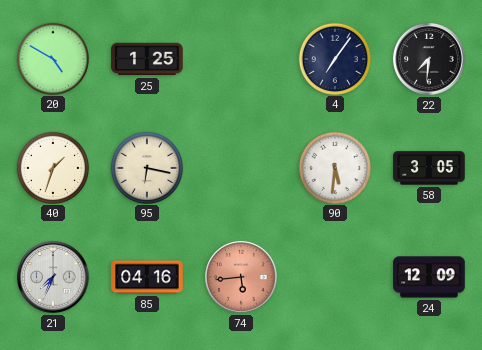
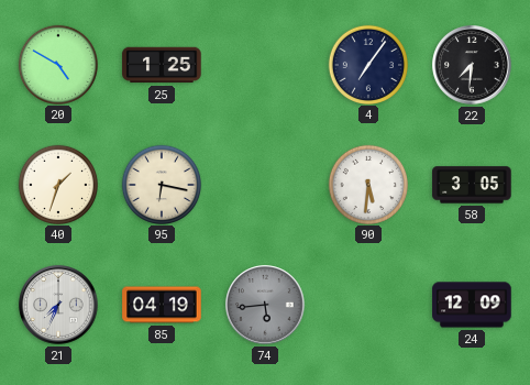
85: 04:16 -> 04:19 (162, 305)
74 dial: salmon -> grey (265, 305)
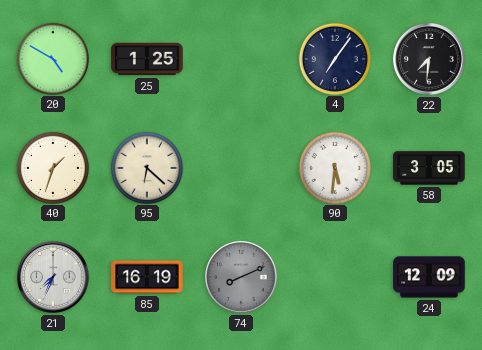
95: 6:17 -> 6:22 (146, 167)
85: 04:19 -> 16:19 (147, 277)
74: 5:44 -> 8:11 (241, 277)
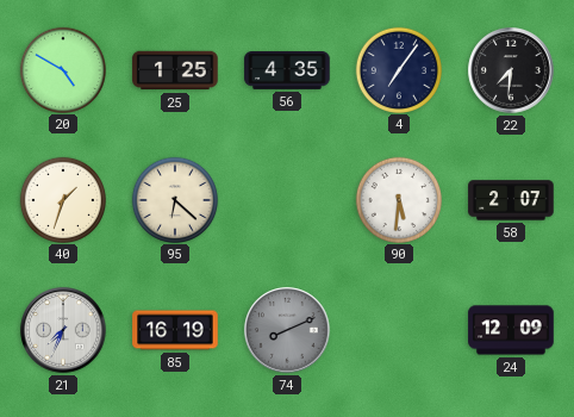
56: none -> 4:35 (287, 71)
58: 3:05 -> 2:07 (511, 200)
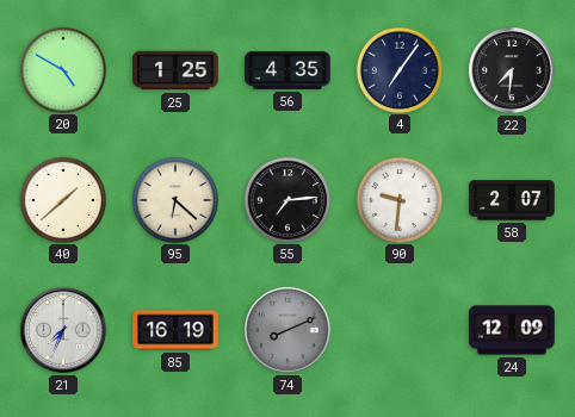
40: 1:33 -> 1:38 (62, 199)
55: none -> 7:14 (286, 199)
90: 5:31 -> 9:31 (398, 199)
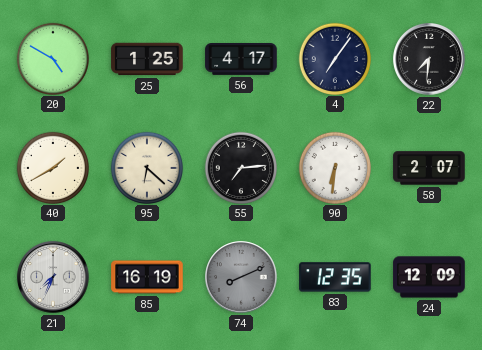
56: 4:35 -> 4:17 (241, 60)
40: 1:38 -> 1:40 (52, 167)
90: 9:31 -> 6:31 (334, 167)
83: none -> 12:35 (335, 277)
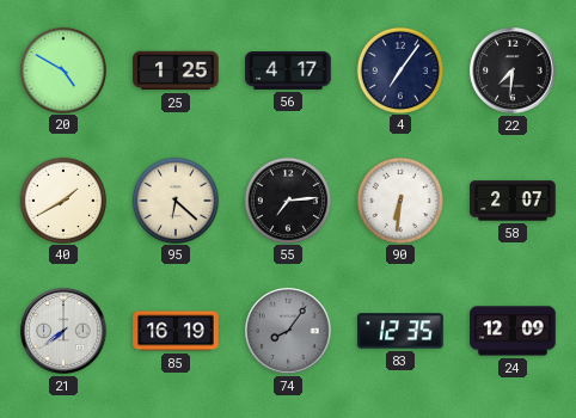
21: 7:34 -> 7:39 (63, 331)
74: 8:11 -> 8:06 (288, 331)
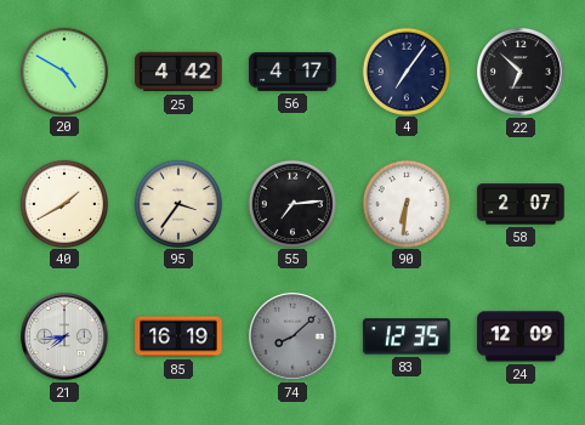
25: 1:25 -> 4:42 (178, 72)
22: 7:31 -> 6:52 (521, 72)
95: 6:22 -> 3:36 (177, 203)
21: 7:39 -> 7:44 (64, 336)
74: 8:06 -> 8:08 (292, 336)
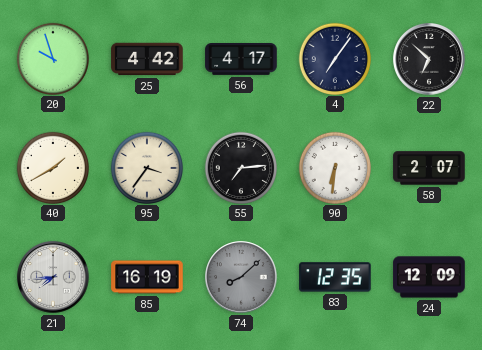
20: 4:50 -> 9:57 (52, 58)
